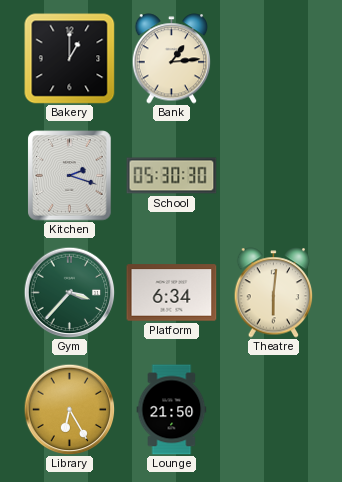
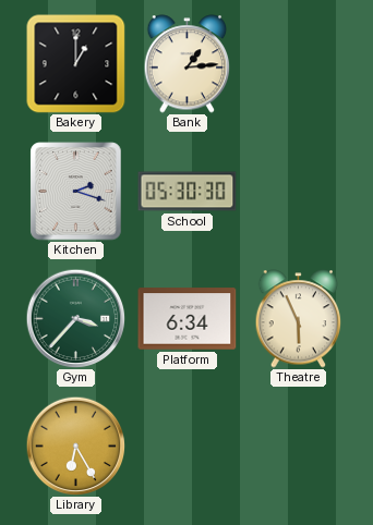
Theatre: 6:01 -> 5:56 (299, 319)
Lounge: 21:50 -> none (172, 410)
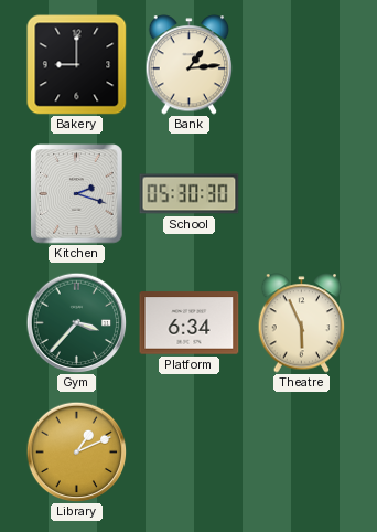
Bakery: 1:00 -> 9:00 (77, 65)
Library: 6:25 -> 1:11 (76, 451)
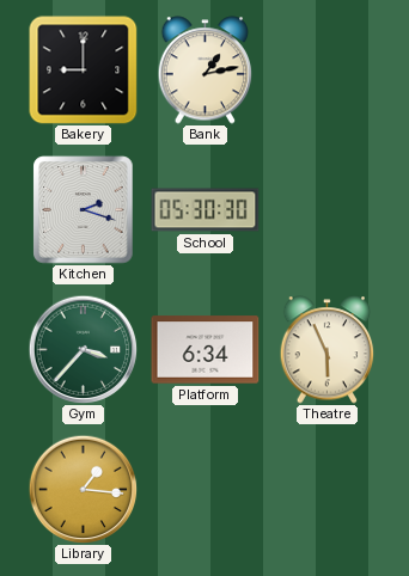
Bank: 1:14 -> 1:13 (206, 71)
Library: 1:11 -> 1:16 (83, 489)
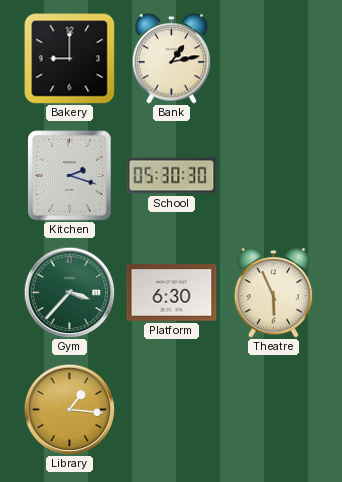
Platform: 6:34 -> 6:30 (172, 293)
